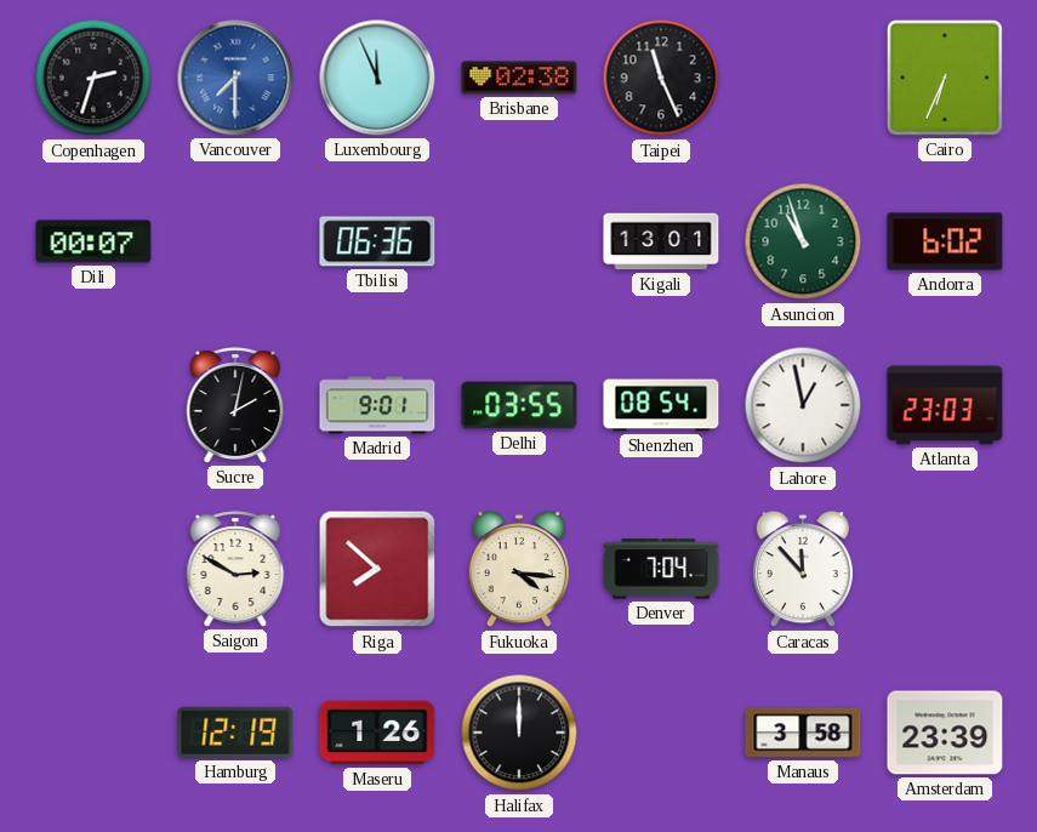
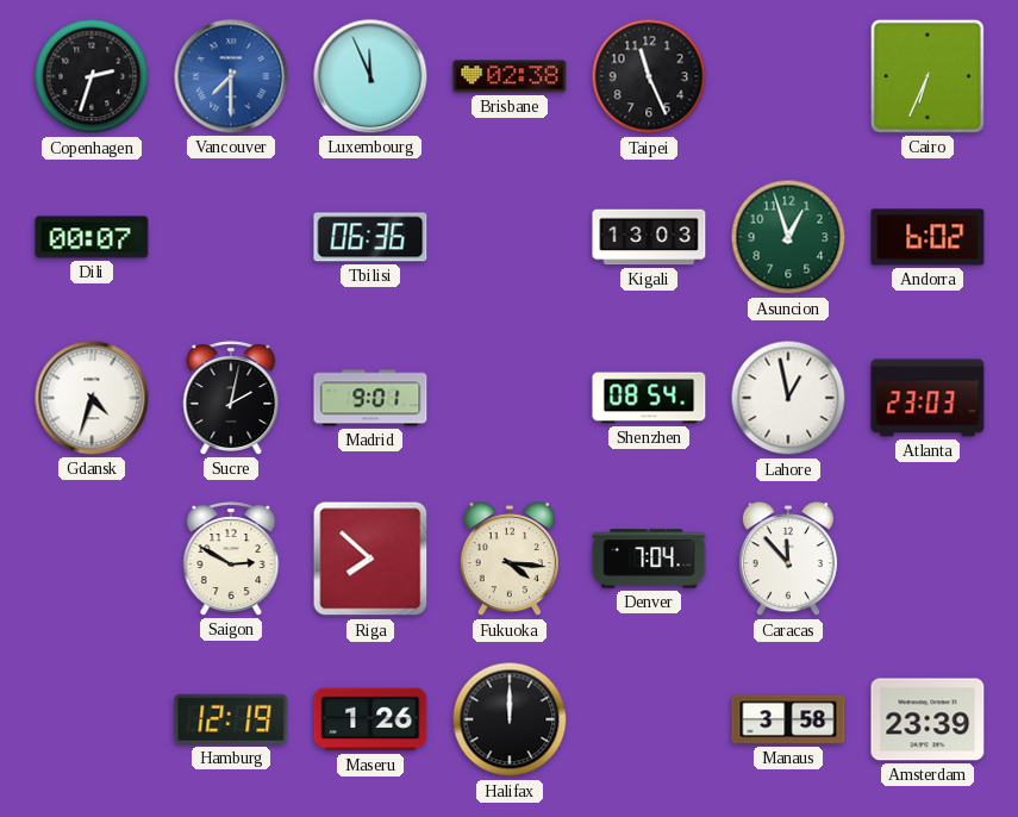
Kigali: 13:01 -> 13:03 (649, 237)
Asuncion: 10:57 -> 12:57 (788, 237)
Gdansk: none -> 4:33 (92, 398)
Delhi: 03:55 -> none (519, 405)
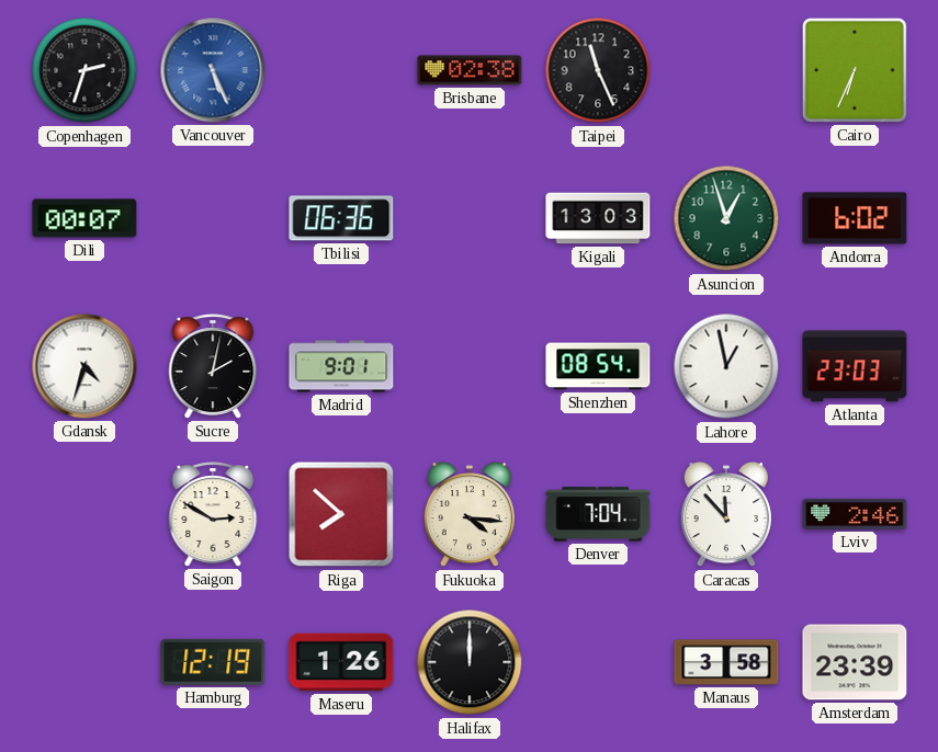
Vancouver: 7:30 -> 5:26 (213, 70)
Luxembourg: 11:56 -> none (370, 76)
Lviv: none -> 2:46 (855, 514)
